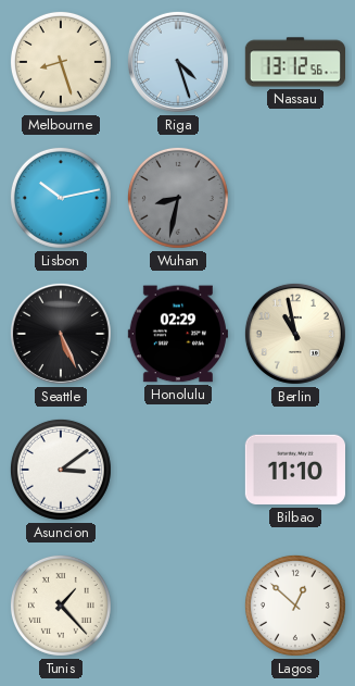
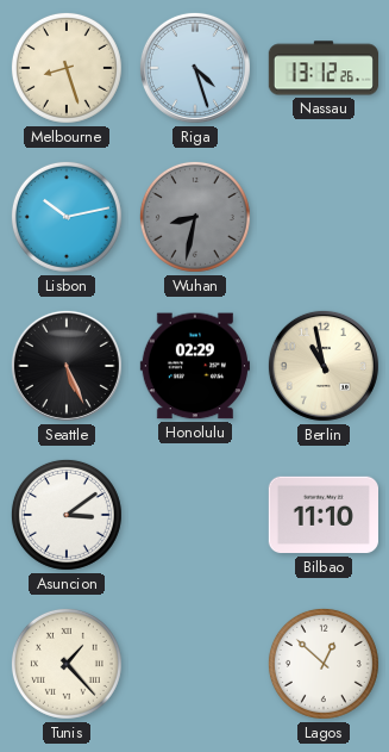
Nassau: 13:12:56 -> 13:12:26 (322, 68)
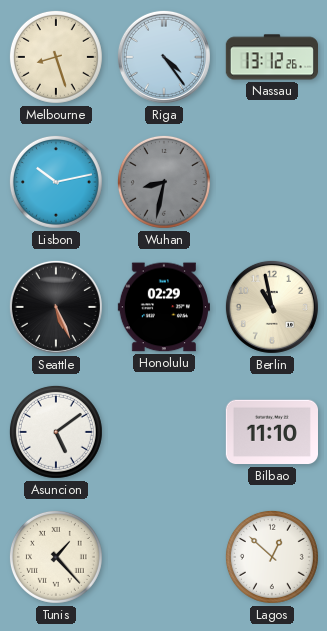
Riga: 4:27 -> 4:24 (164, 57)
Asuncion: 3:09 -> 5:09 (56, 432)
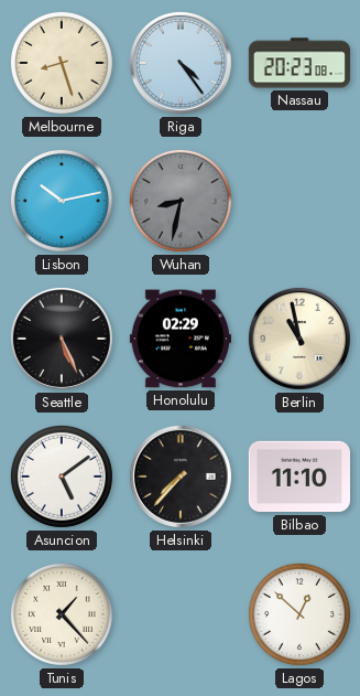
Nassau: 13:12 -> 20:23 (298, 63)
Helsinki: none -> 7:37 (181, 477)
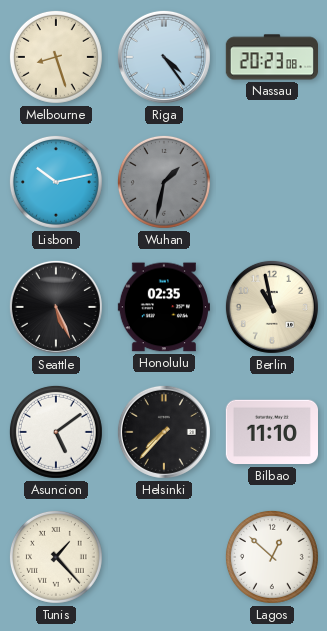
Wuhan: 8:32 -> 1:32 (164, 182)
Honolulu: 02:29 -> 02:35 (164, 307)
